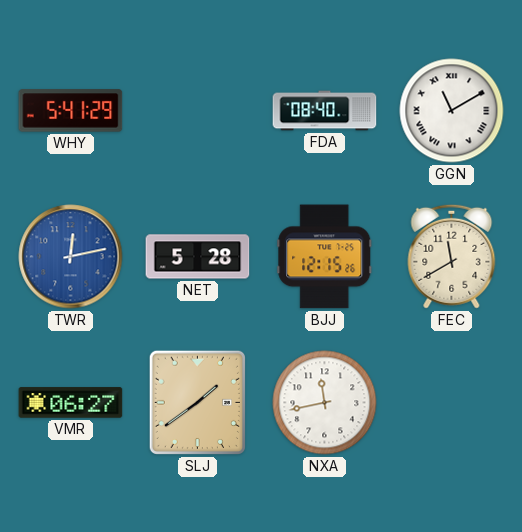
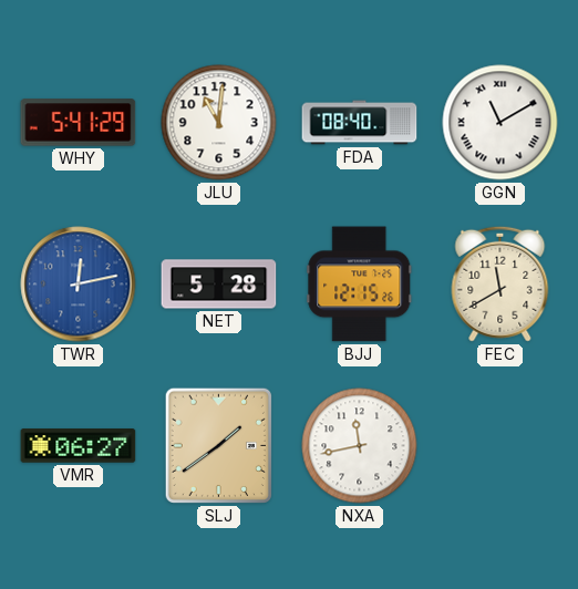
JLU: none -> 11:01 (219, 123)
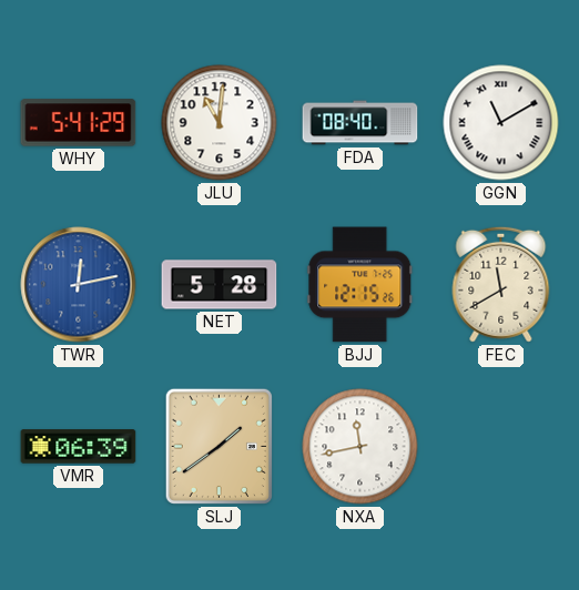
VMR: 06:27 -> 06:39 (79, 447)
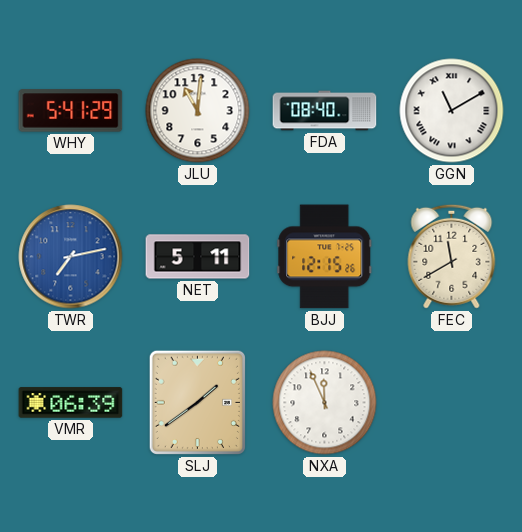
TWR: 12:13 -> 7:13 (71, 257)
NET: 5:28 -> 5:11 (198, 257)
NXA: 11:43 -> 11:56 (325, 403)
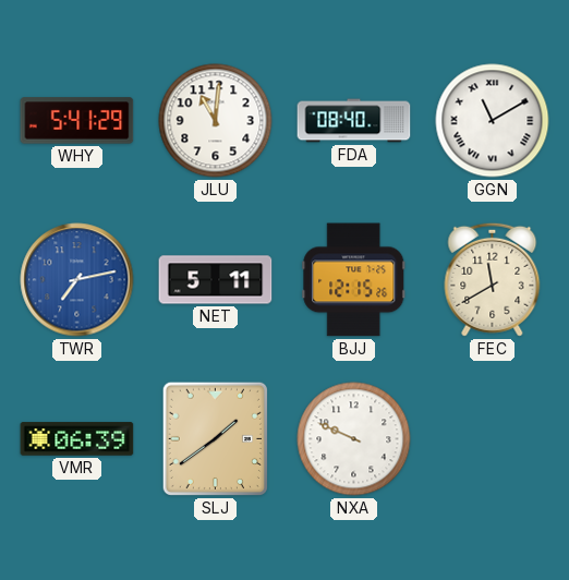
NXA: 11:56 -> 9:49 (354, 439)
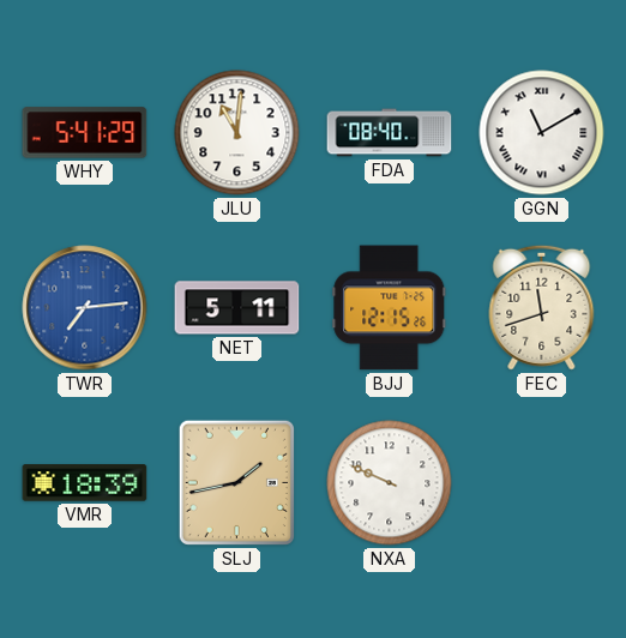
TWR: 7:13 -> 7:14 (85, 308)
FEC: 11:40 -> 11:42 (542, 307)
VMR: 06:39 -> 18:39 (85, 483)
SLJ: 1:39 -> 1:43 (236, 482)
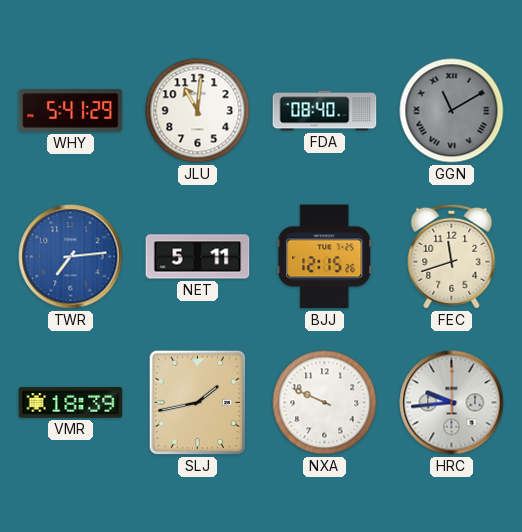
GGN dial: white -> grey (452, 111)
HRC: none -> 9:44 (452, 403)
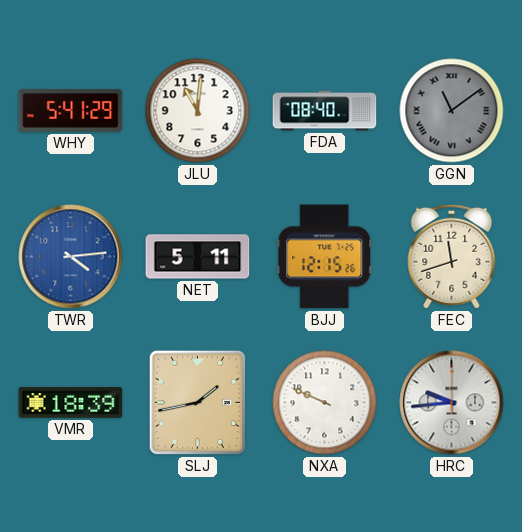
GGN: 11:10 -> 11:09 (452, 111)
TWR: 7:14 -> 4:14 (71, 257)
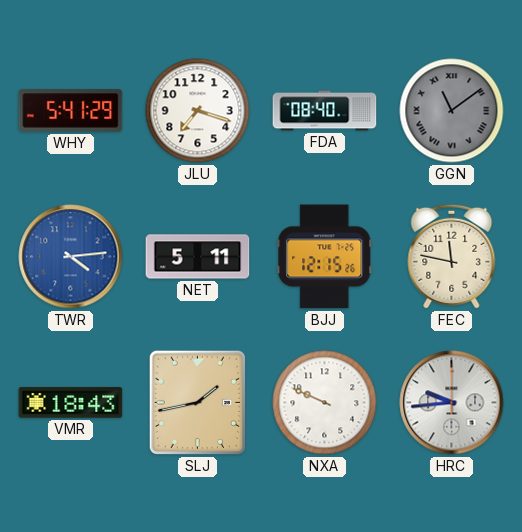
JLU: 11:01 -> 7:18 (198, 111)
FEC: 11:42 -> 11:47 (452, 256)
VMR: 18:39 -> 18:43 (71, 403)
